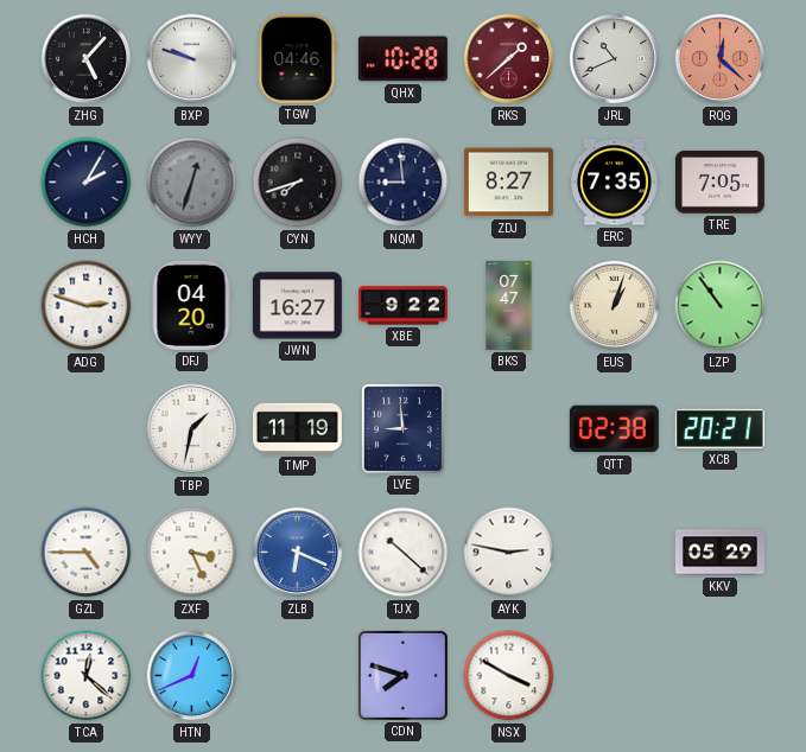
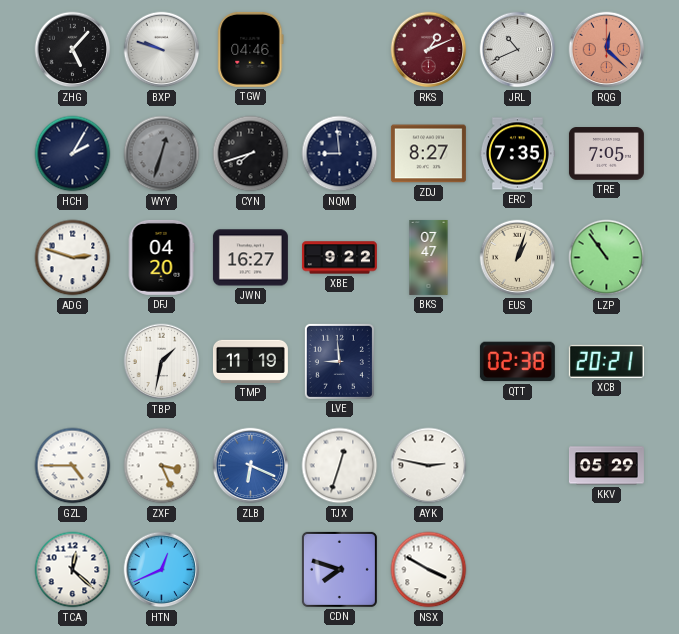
QHX: 10:28 -> none (402, 59)
RKS: 1:38 -> 1:11 (429, 50)
TJX: 10:22 -> 12:33 (340, 466)
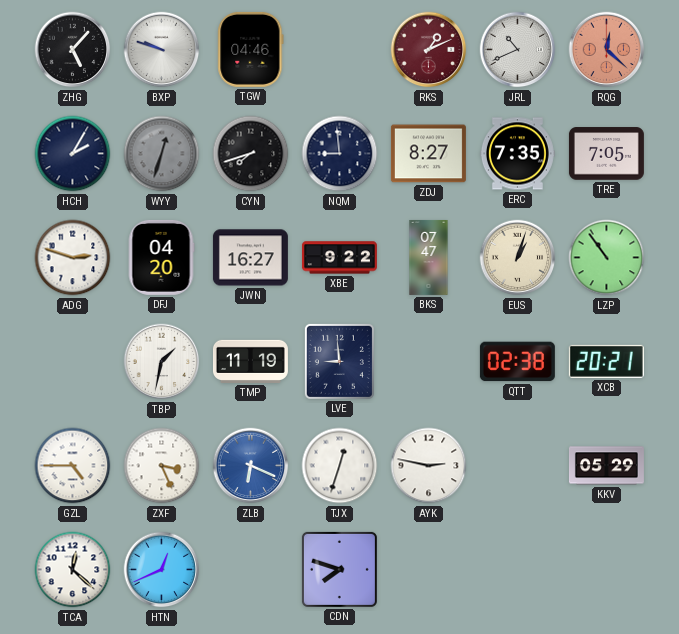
NSX: 3:50 -> none (429, 570)
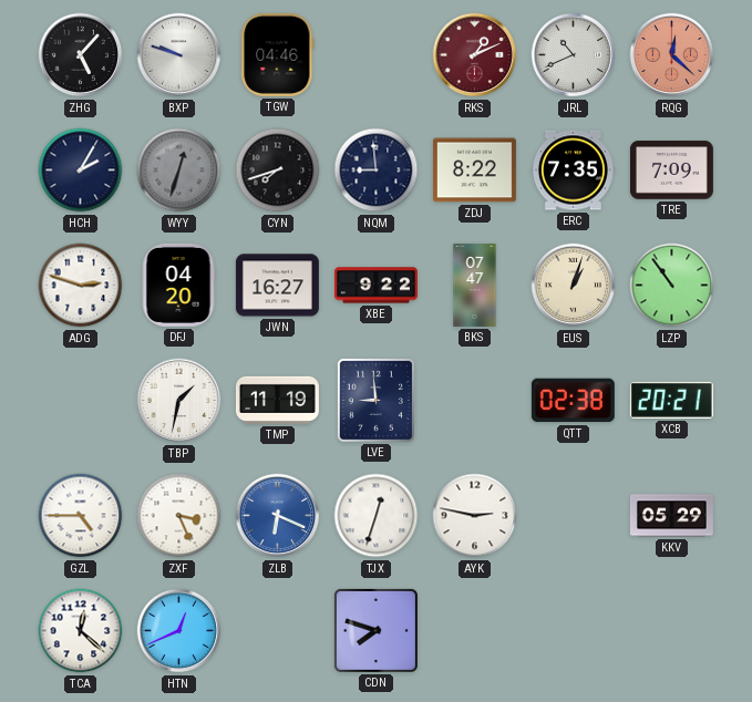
ZDJ: 8:27 -> 8:22 (474, 171)
TRE: 7:05 -> 7:09 (671, 171)
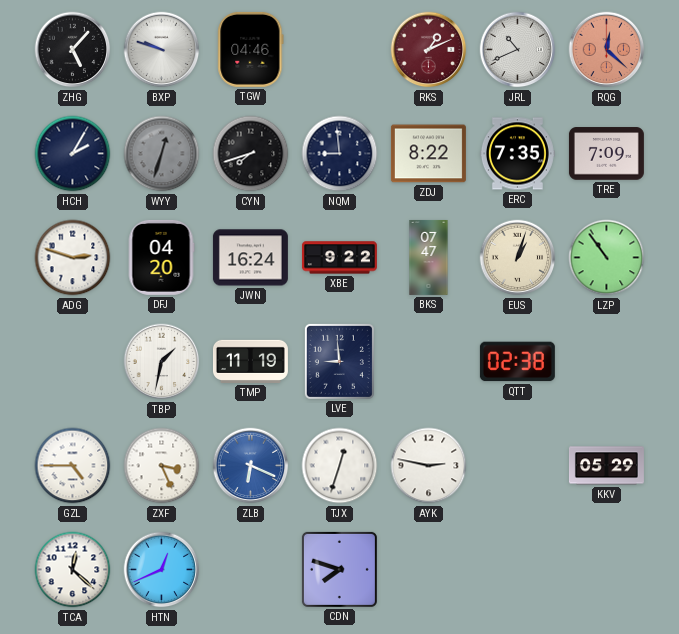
JWN: 16:27 -> 16:24 (250, 258)
XCB: 20:21 -> none (671, 400)
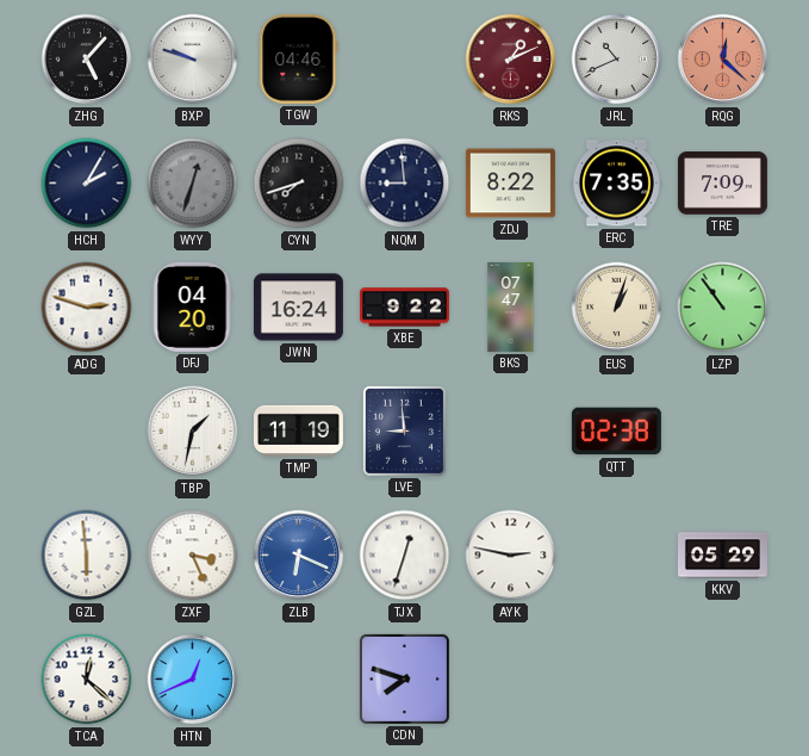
GZL: 4:45 -> 5:59 (87, 556)
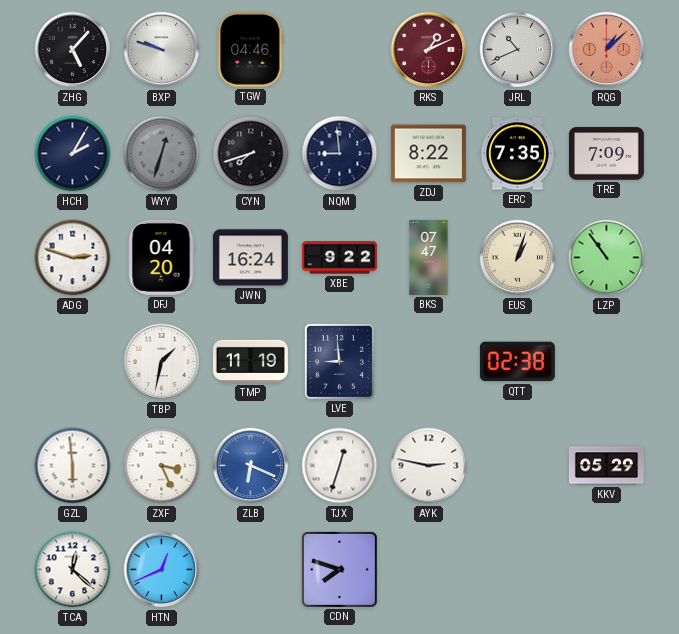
RQG: 12:22 -> 1:08 (607, 50)
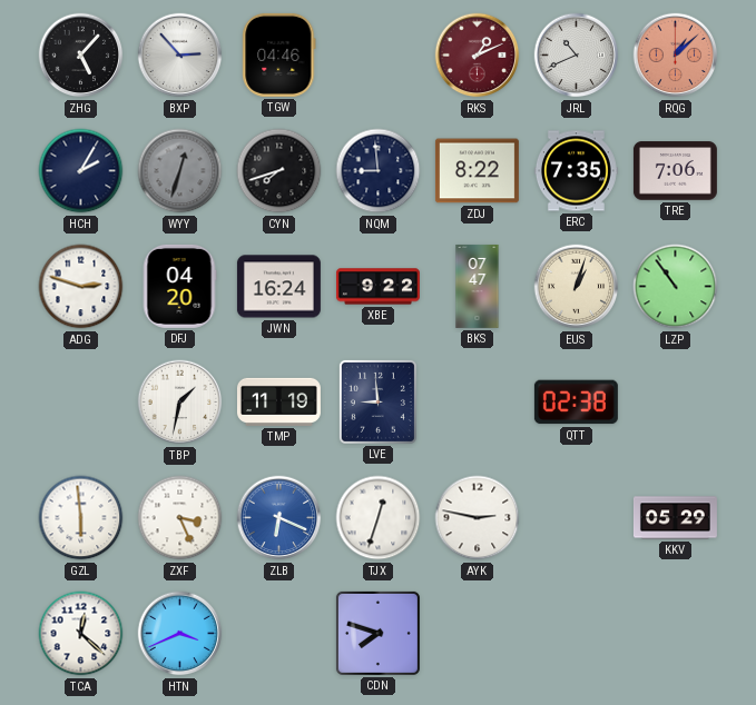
BXP: 9:48 -> 2:53 (180, 56)
TRE: 7:09 -> 7:06 (675, 171)
HTN: 12:41 -> 3:41 (180, 634)
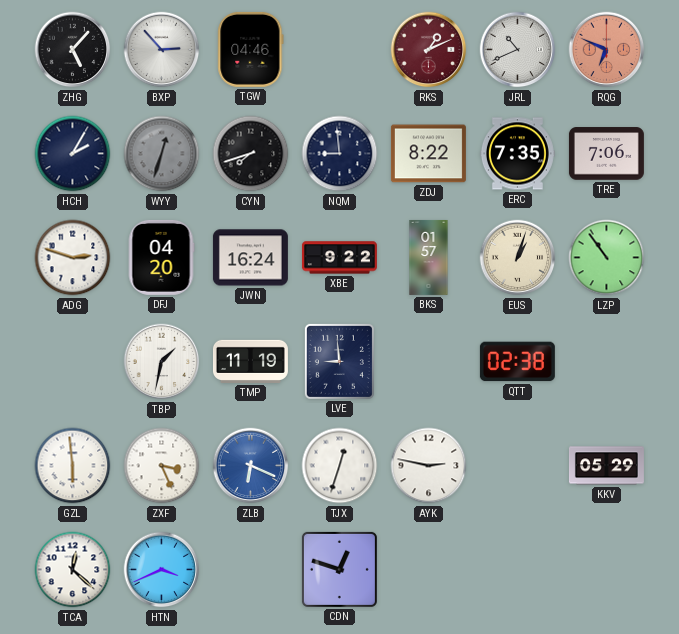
RQG: 1:08 -> 6:49 (607, 50)
BKS: 07:47 -> 01:57 (429, 257)
CDN: 7:48 -> 12:48 (339, 569)
